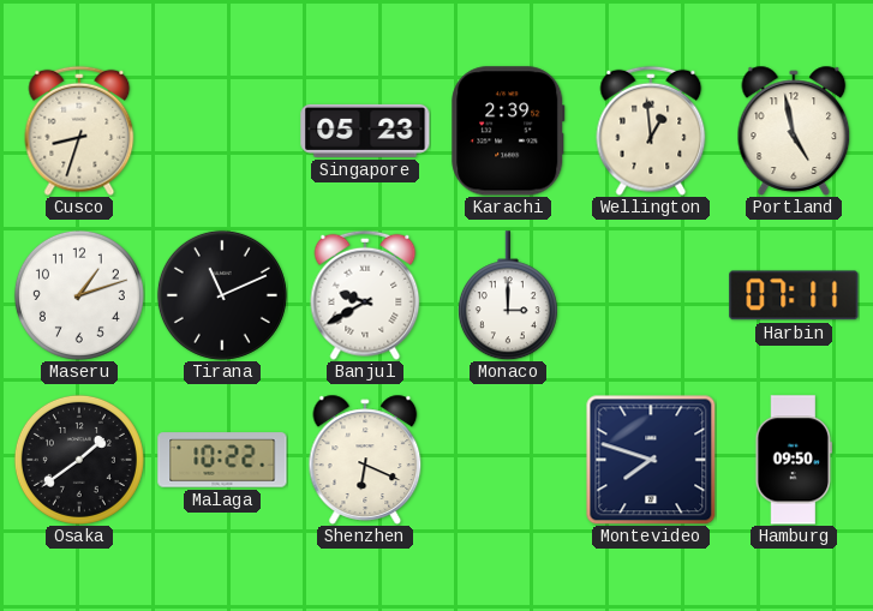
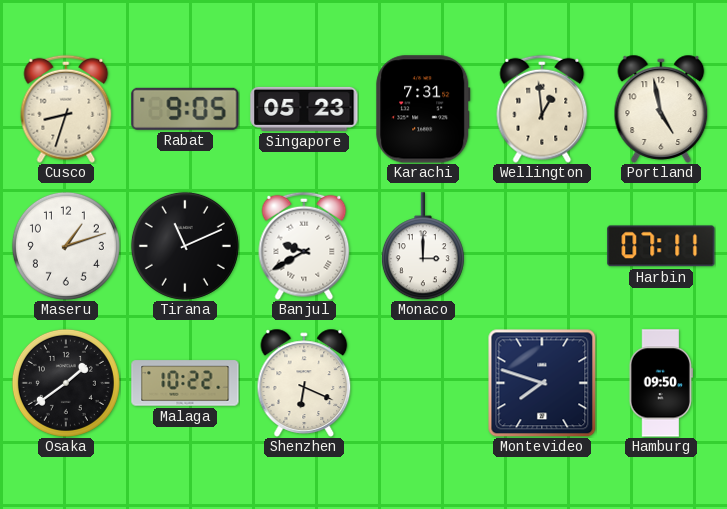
Rabat: none -> 9:05 (185, 109)
Karachi: 2:39 -> 7:31 (423, 109)
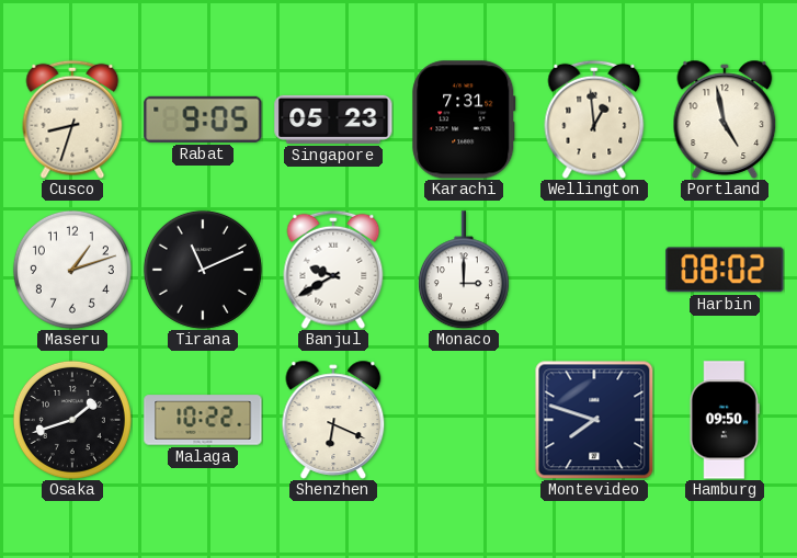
Harbin: 07:11 -> 08:02 (725, 270)
Osaka: 1:39 -> 1:42 (72, 420)
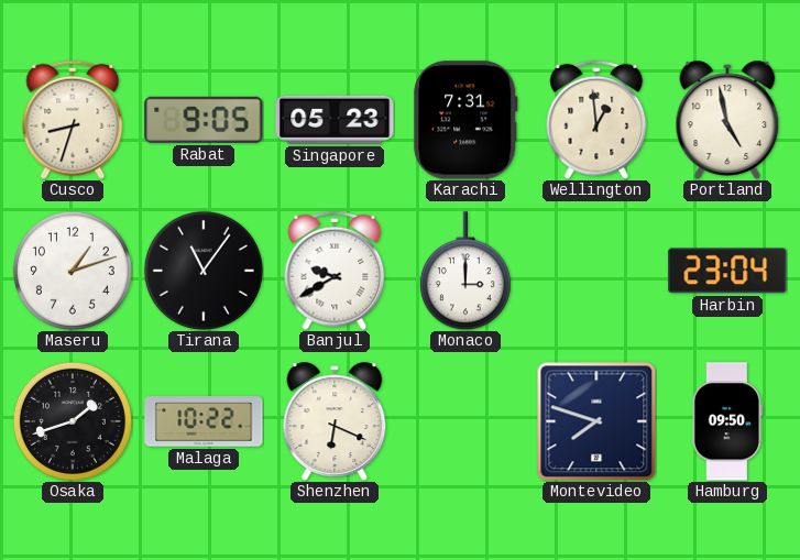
Tirana: 11:11 -> 11:06 (204, 271)
Harbin: 08:02 -> 23:04 (727, 271)
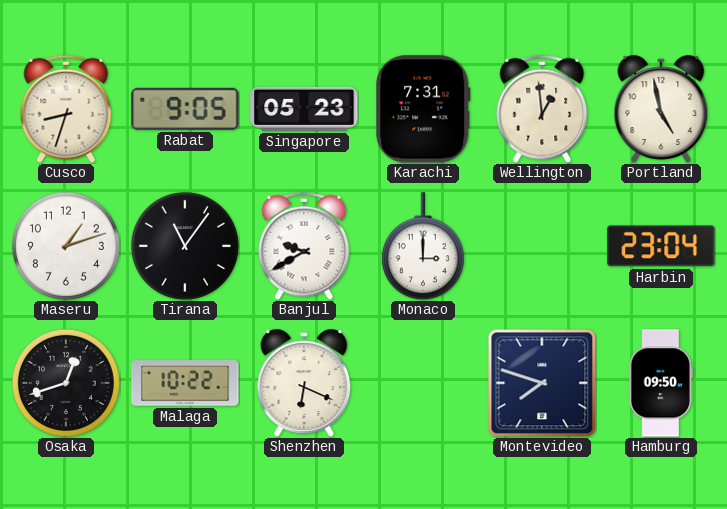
Osaka: 1:42 -> 12:42 (66, 383)
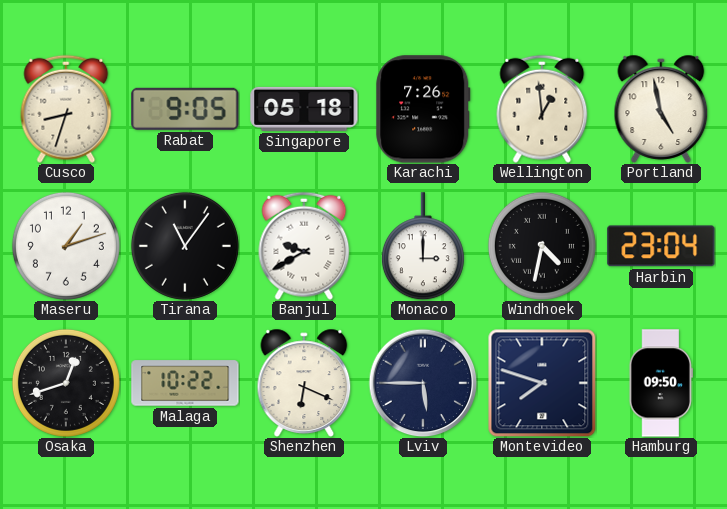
Singapore: 05:23 -> 05:18 (304, 109)
Karachi: 7:31 -> 7:26 (423, 109)
Windhoek: none -> 4:32 (542, 246)
Lviv: none -> 5:45 (423, 383)
